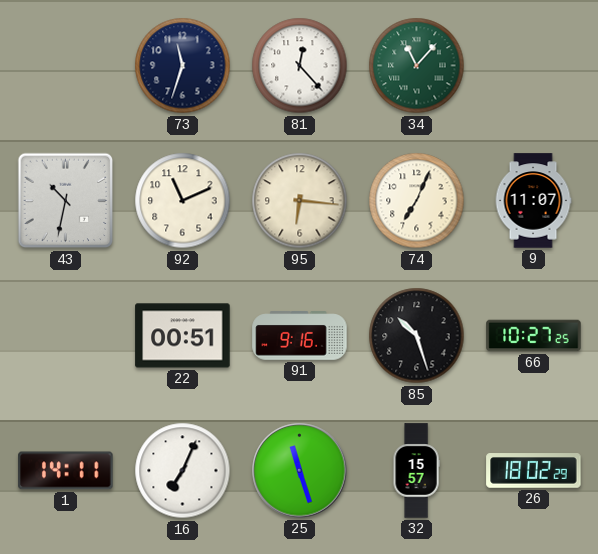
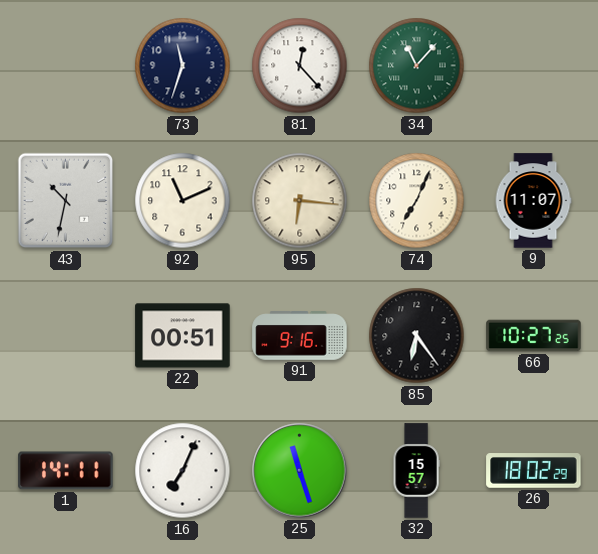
85: 10:27 -> 6:24 (417, 336)
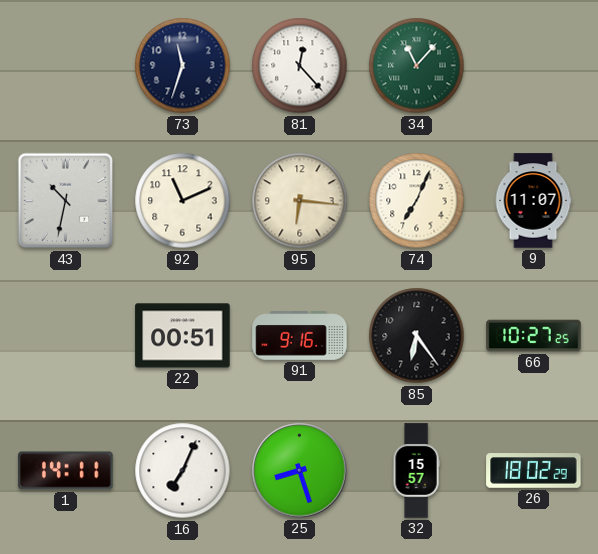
25: 11:27 -> 8:27 (300, 471)
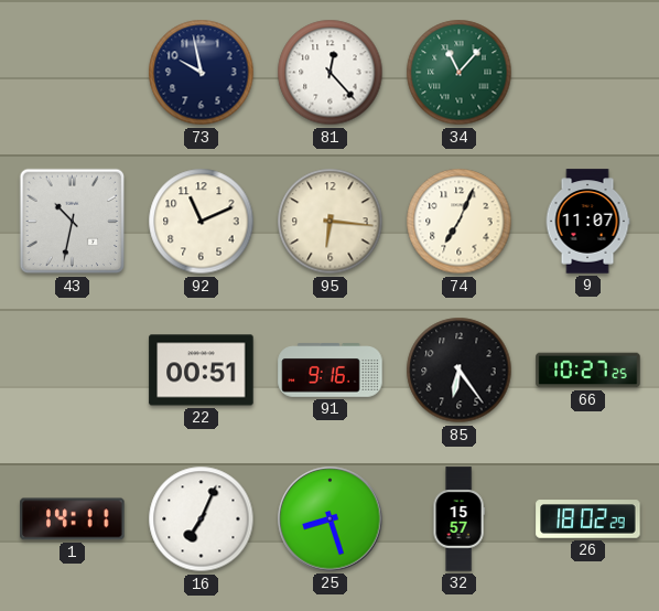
73: 11:33 -> 9:58 (202, 73)
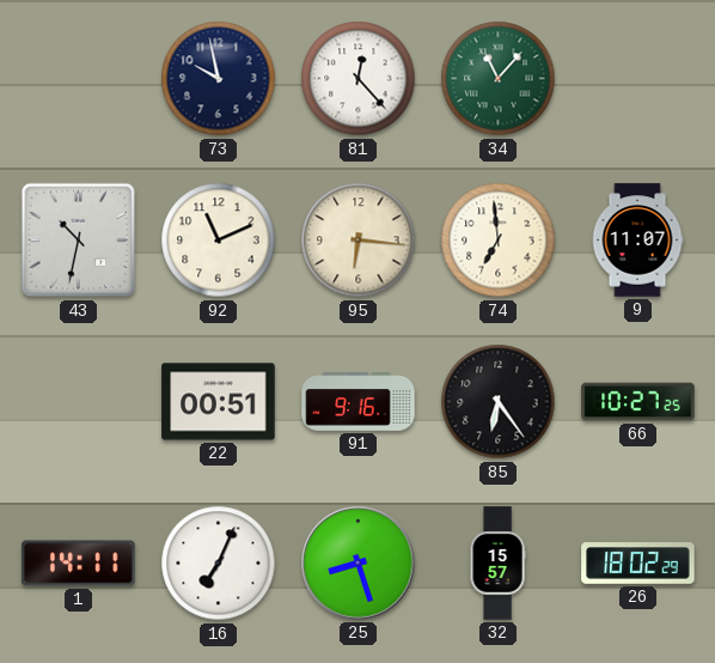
74: 7:04 -> 6:59 (499, 241)
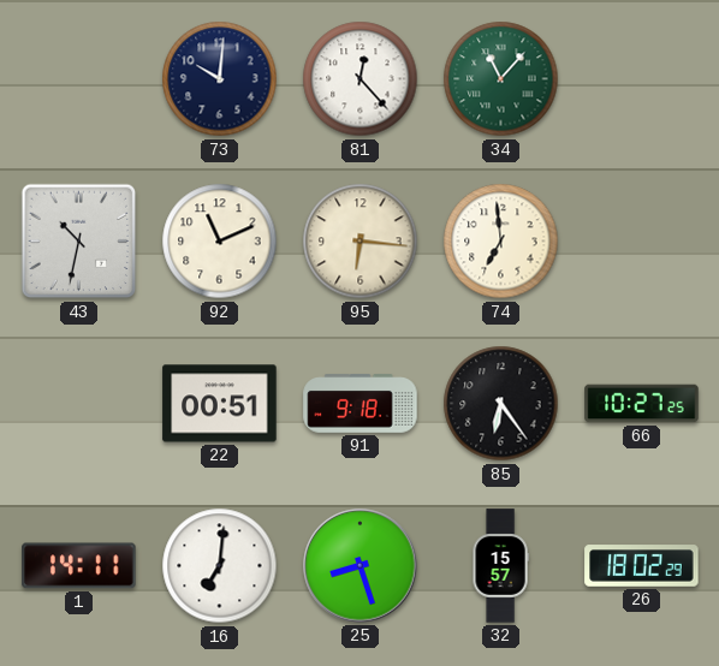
73: 9:58 -> 10:01 (220, 79)
9: 11:07 -> none (637, 241)
91: 9:16 -> 9:18 (361, 404)
16: 7:04 -> 7:01 (220, 566)
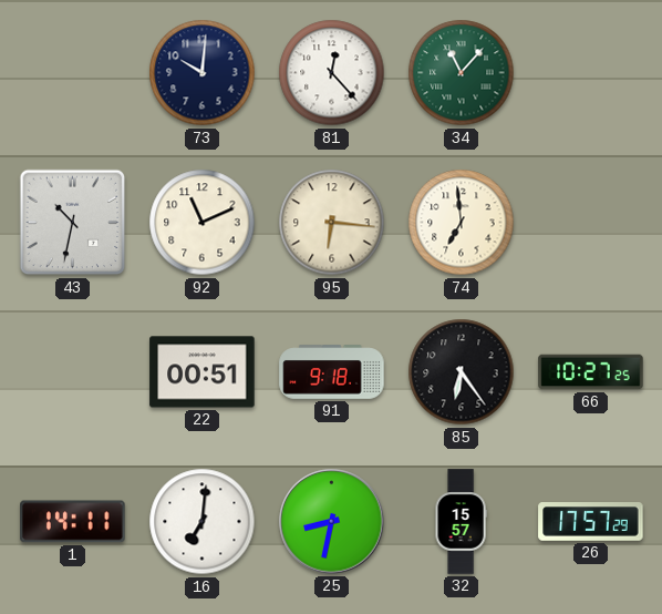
25: 8:27 -> 8:32 (332, 522)
26: 18:02 -> 17:57 (591, 522)
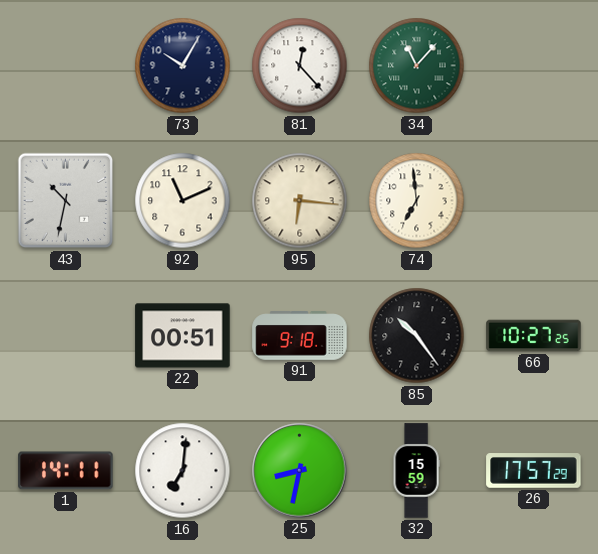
73: 10:01 -> 10:05 (183, 66)
85: 6:24 -> 10:24 (417, 336)
32: 15:57 -> 15:59 (416, 471)
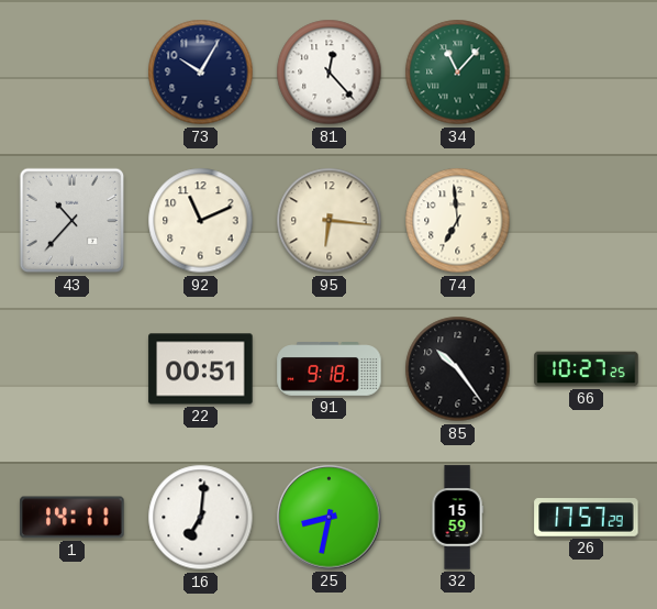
43: 10:32 -> 10:37 (73, 221)
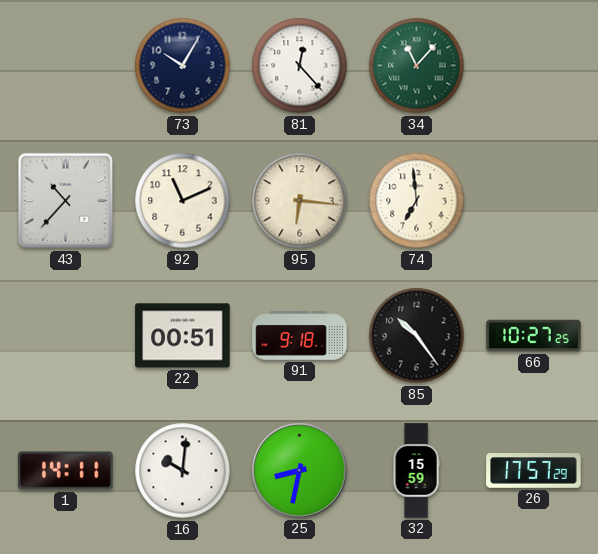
16: 7:01 -> 10:01 (183, 471)
